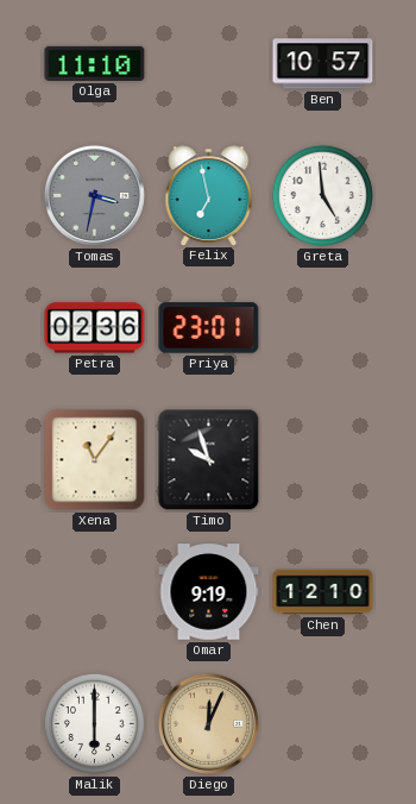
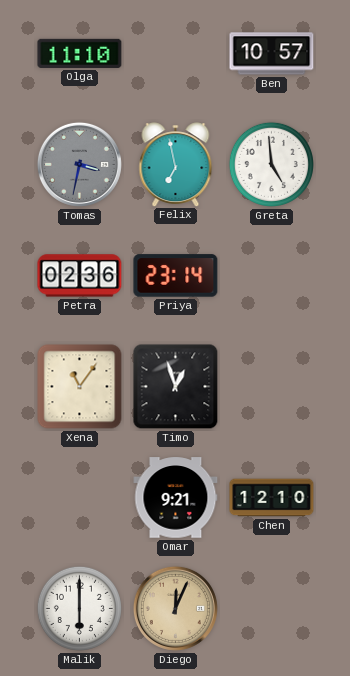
Priya: 23:01 -> 23:14 (176, 276)
Timo: 9:57 -> 12:57 (176, 387)
Omar: 9:19 -> 9:21 (176, 498)
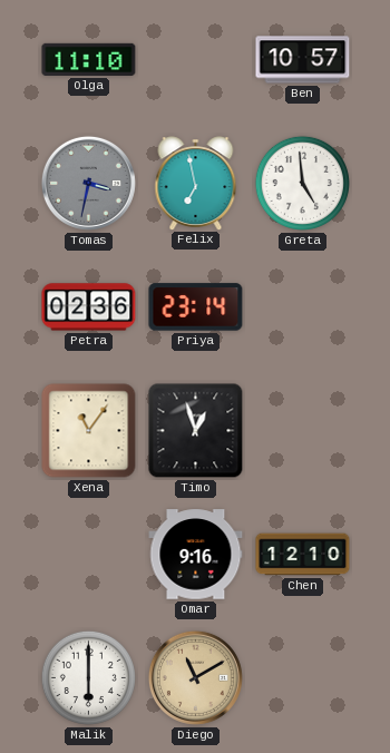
Omar: 9:21 -> 9:16 (196, 555)
Diego: 12:04 -> 11:10 (195, 677)
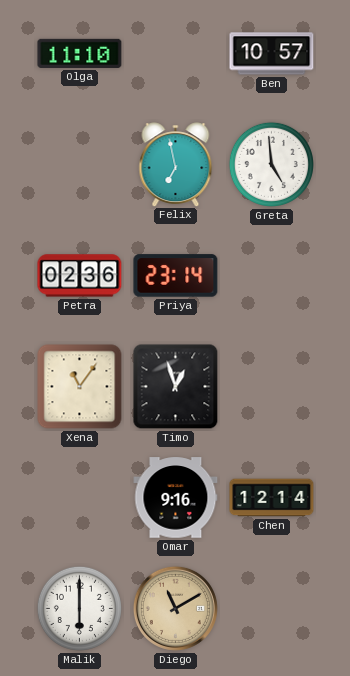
Tomas: 3:32 -> none (88, 183)
Chen: 12:10 -> 12:14 (272, 498)
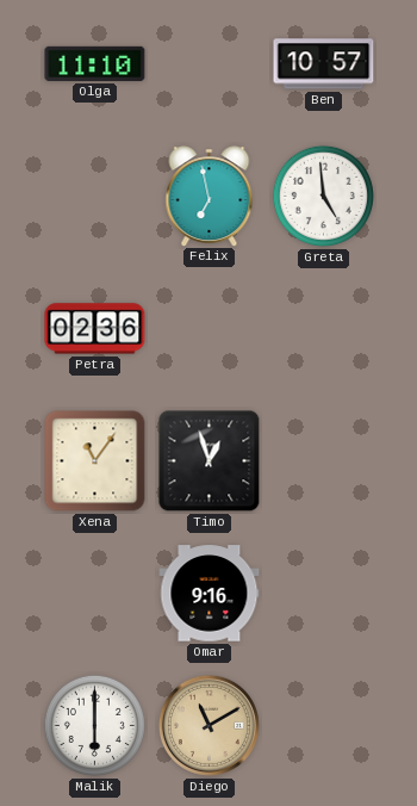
Priya: 23:14 -> none (176, 276)
Chen: 12:14 -> none (272, 498)
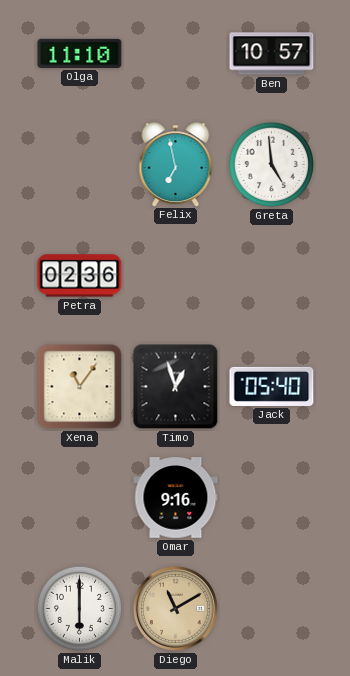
Jack: none -> 05:40 (272, 386)
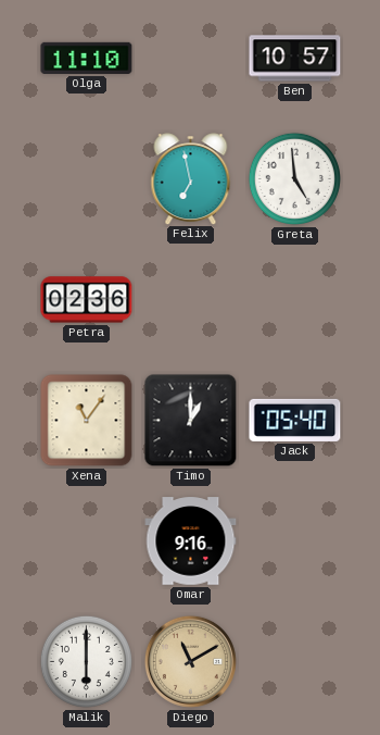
Timo: 12:57 -> 1:00 (191, 421)
